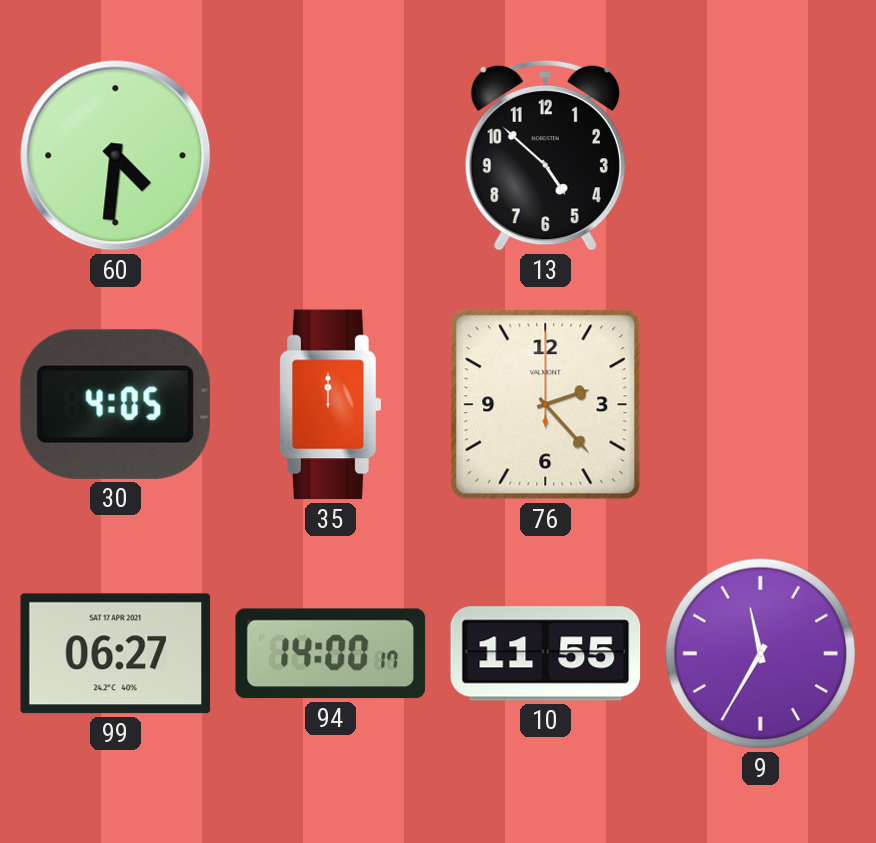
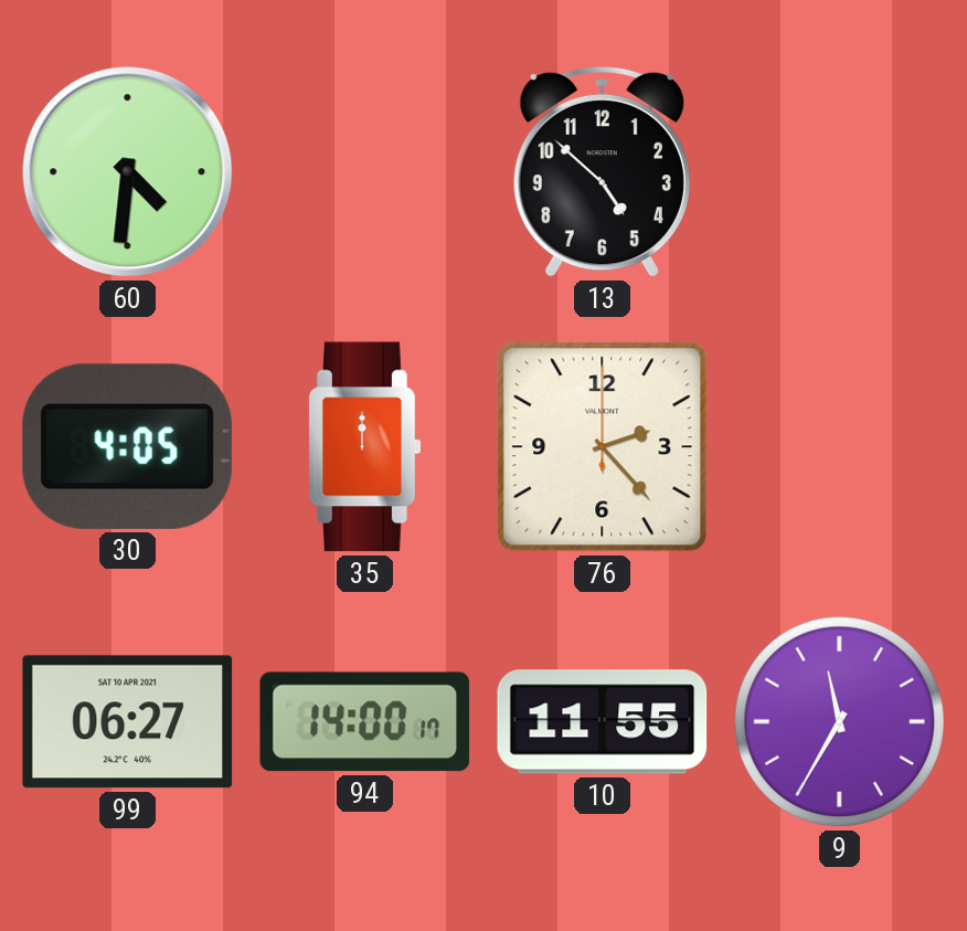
99 date: SAT 17 APR 2021 -> SAT 10 APR 2021 (128, 722)
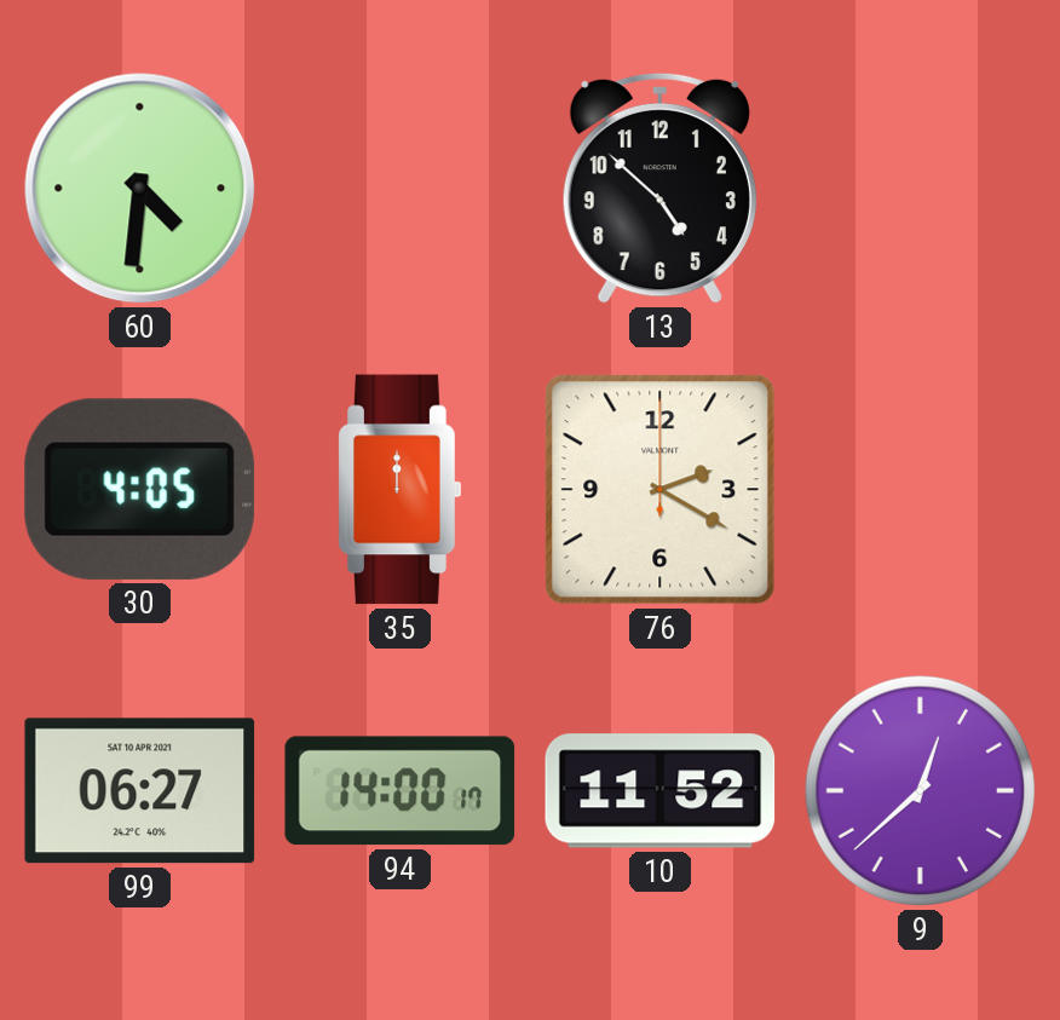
76: 2:23 -> 2:20 (661, 490)
10: 11:55 -> 11:52 (661, 791)
9: 11:35 -> 12:38 (920, 790)
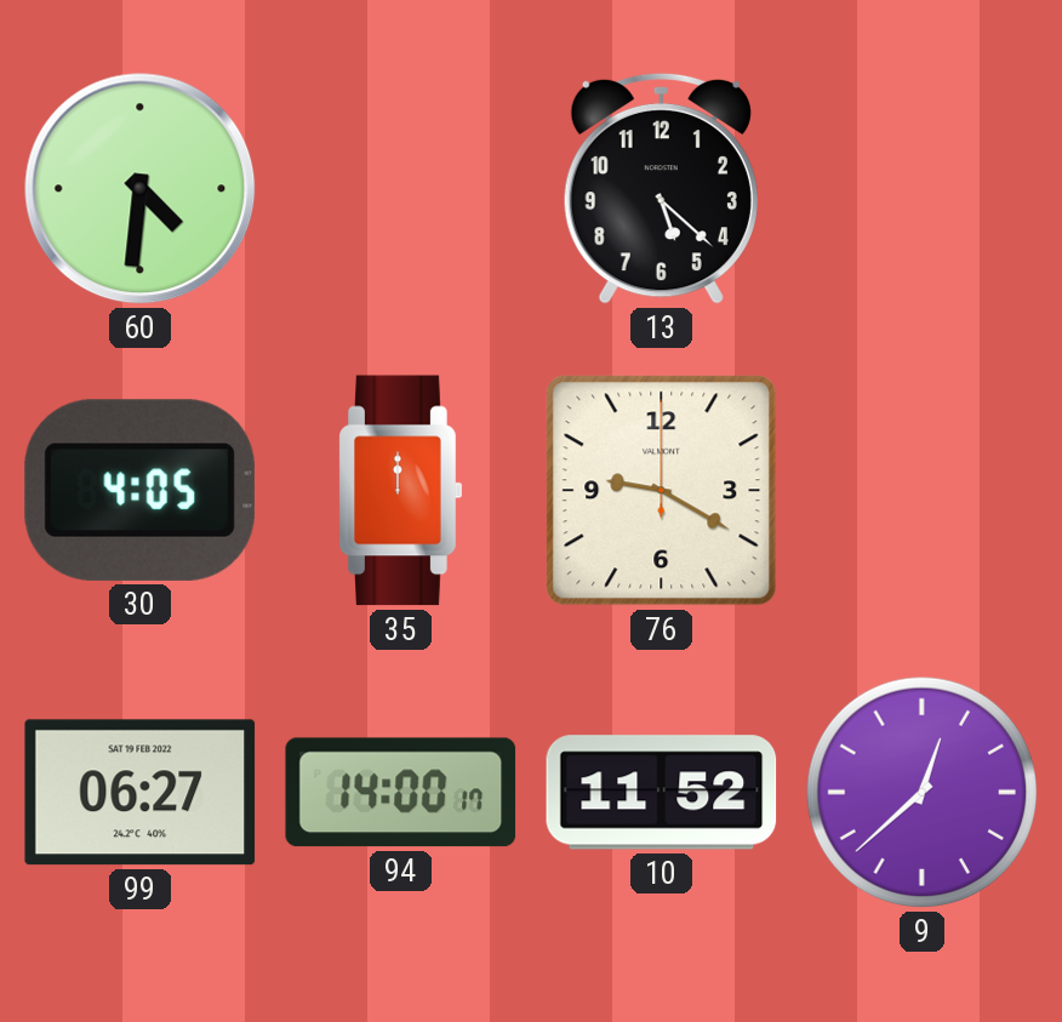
13: 4:52 -> 5:22 (661, 188)
76: 2:20 -> 9:20 (662, 491)
99 date: SAT 10 APR 2021 -> SAT 19 FEB 2022 (141, 793)
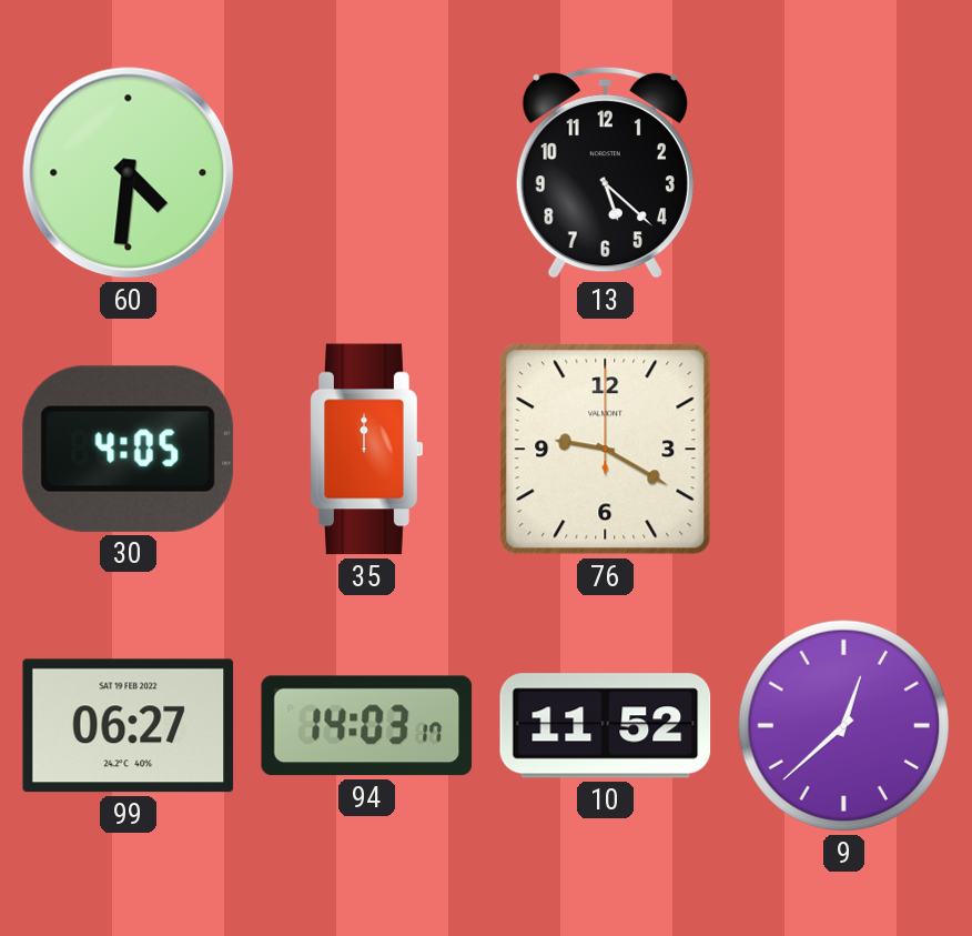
94: 14:00 -> 14:03 (367, 726)
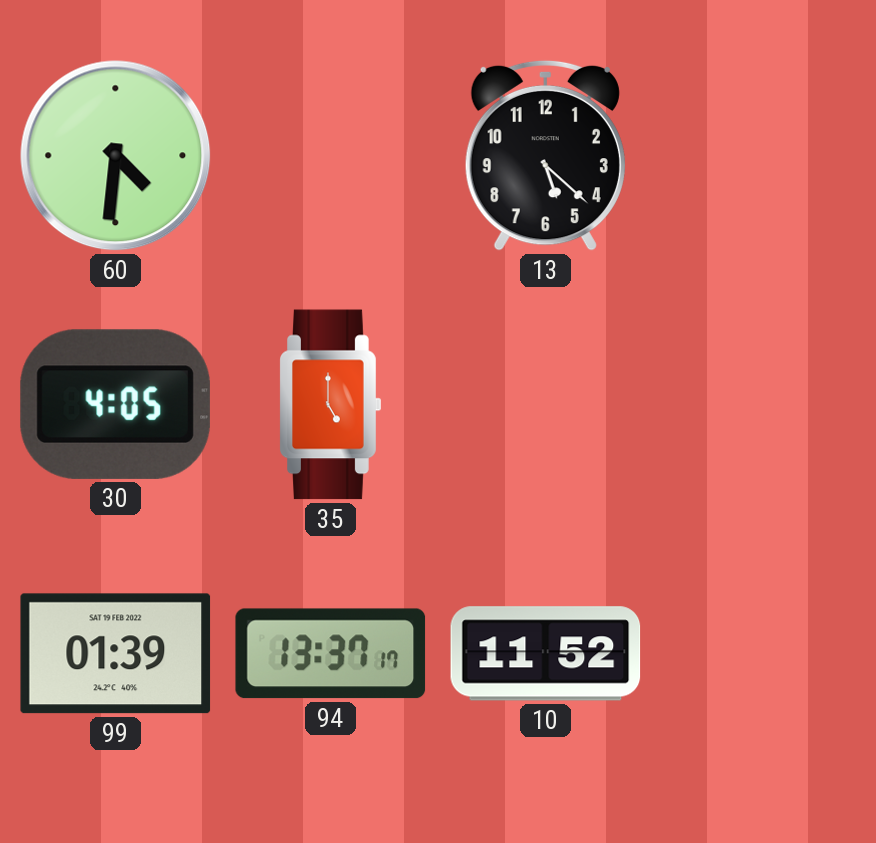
35: 12:00 -> 5:00 (331, 405)
76: 9:20 -> none (606, 450)
99: 06:27 -> 01:39 (116, 654)
94: 14:03 -> 13:37 (331, 654)
9: 12:38 -> none (843, 725)
